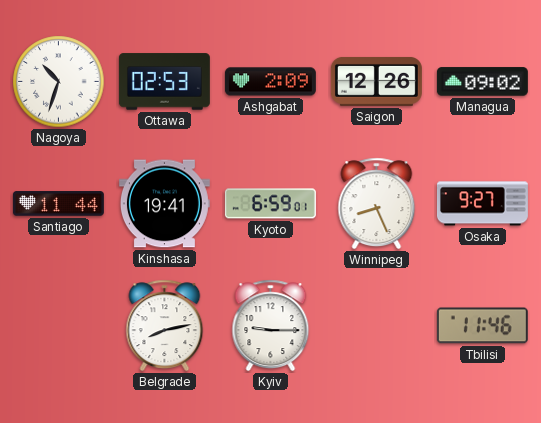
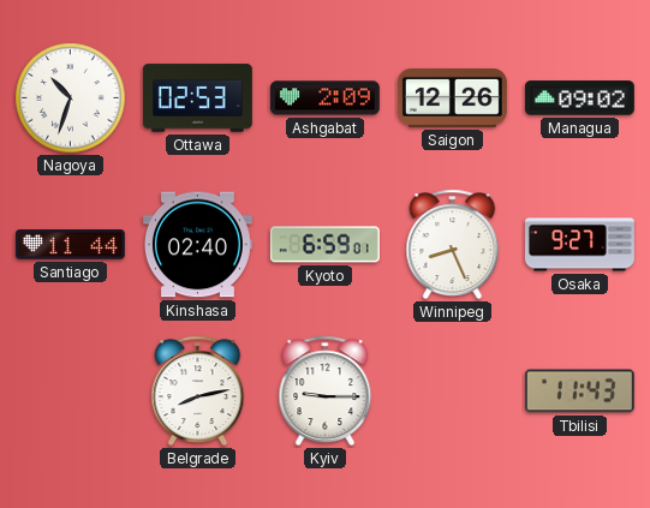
Kinshasa: 19:41 -> 02:40 (197, 245)
Tbilisi: 11:46 -> 11:43 (579, 392)
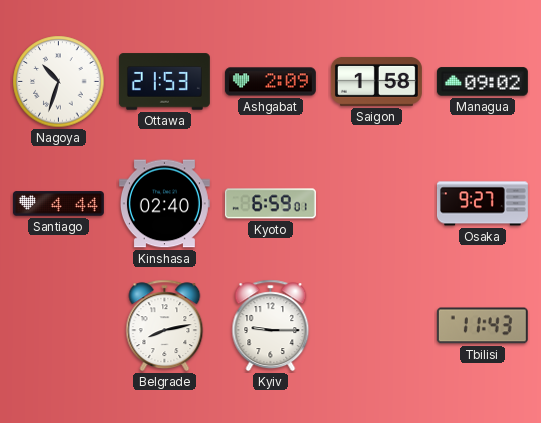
Ottawa: 02:53 -> 21:53 (164, 82)
Saigon: 12:26 -> 1:58 (376, 81)
Santiago: 11:44 -> 4:44 (58, 204)
Winnipeg: 8:26 -> none (453, 245)
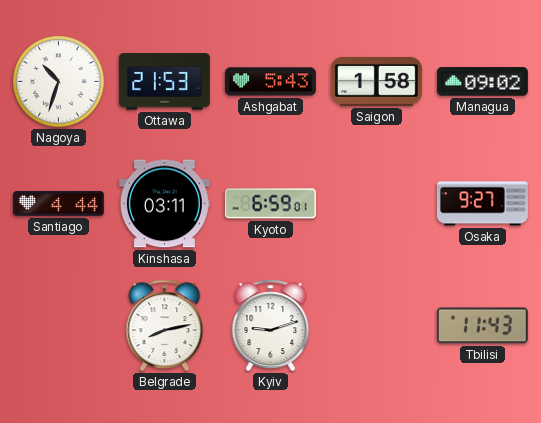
Ashgabat: 2:09 -> 5:43 (270, 82)
Kinshasa: 02:40 -> 03:11 (164, 204)
Kyiv: 9:15 -> 9:12 (271, 326)
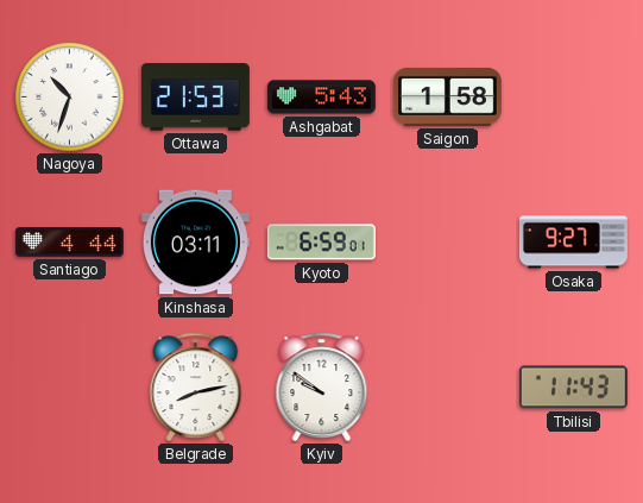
Managua: 09:02 -> none (482, 82)
Kyiv: 9:12 -> 9:51 (322, 388)
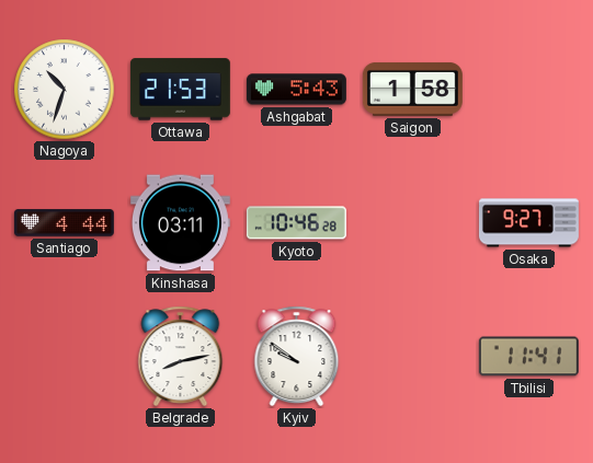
Kyoto: 6:59 -> 10:46 (296, 223)
Tbilisi: 11:43 -> 11:41 (528, 357)
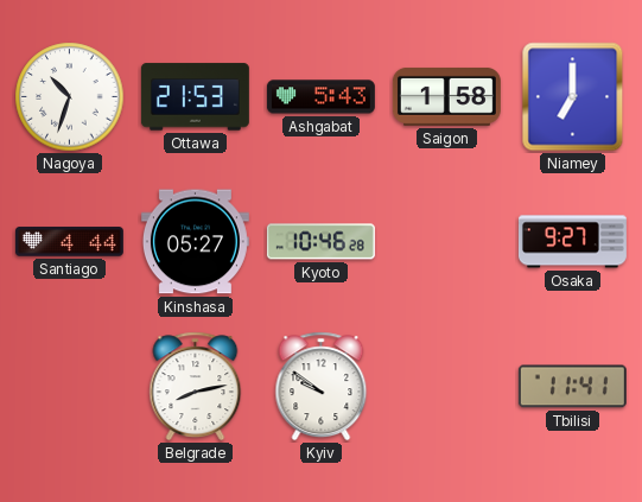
Niamey: none -> 7:00 (573, 97)
Kinshasa: 03:11 -> 05:27 (195, 242)
